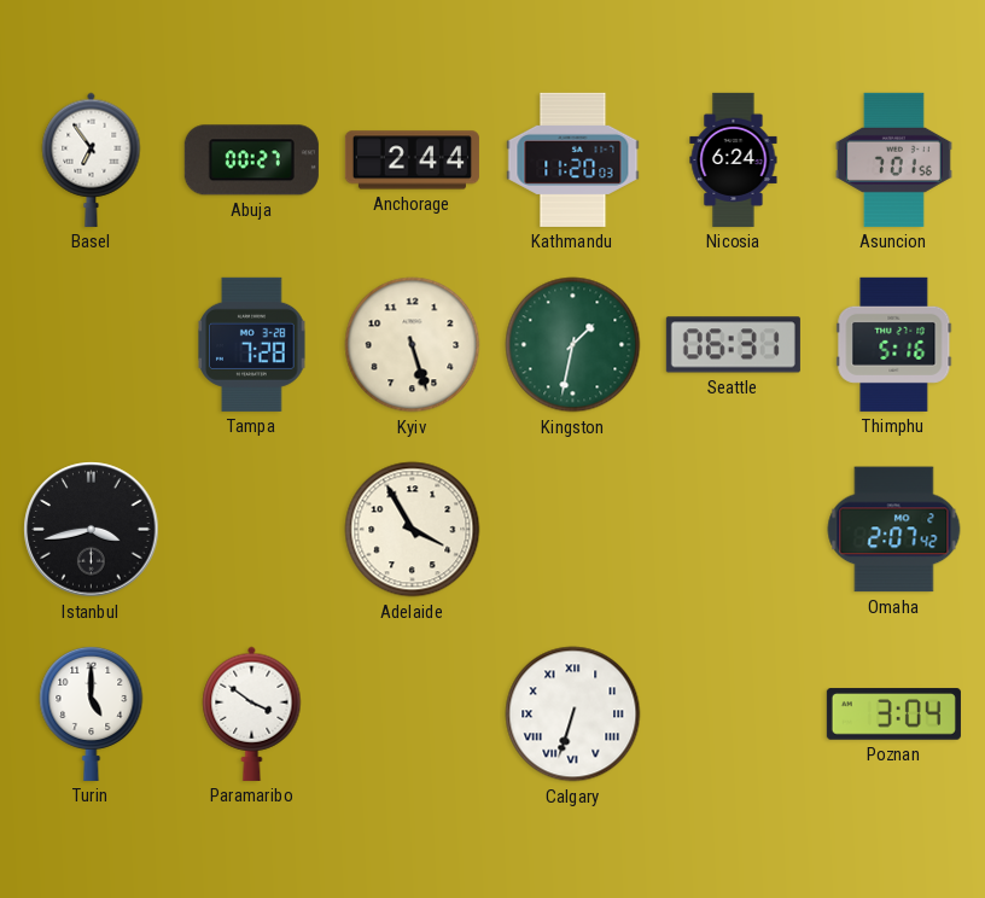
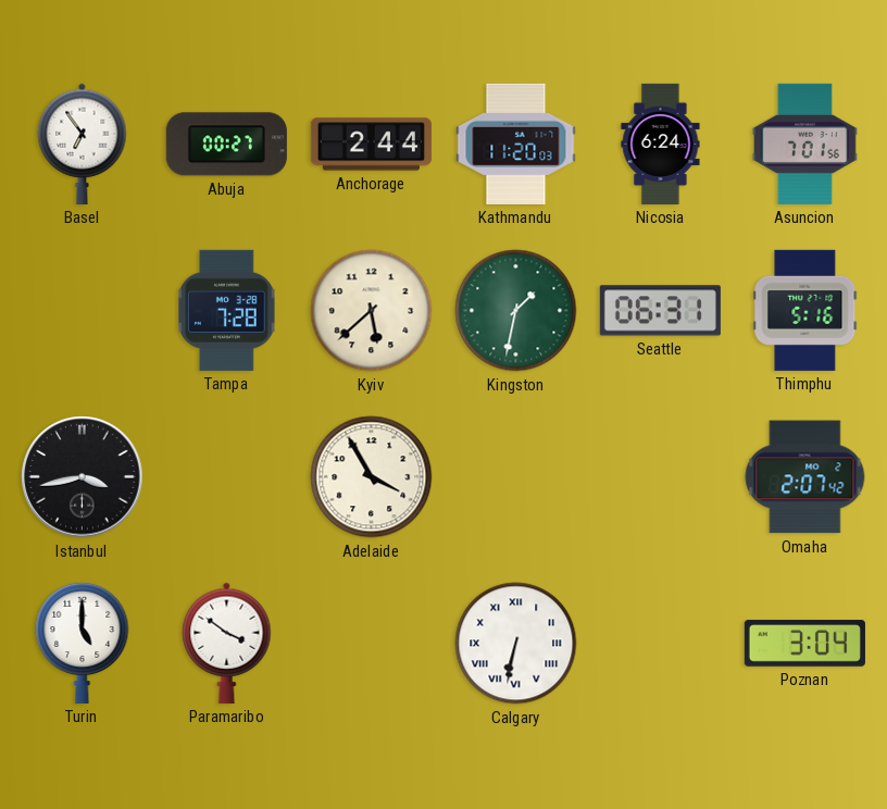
Kyiv: 5:27 -> 5:38 (372, 311)
Calgary: 6:33 -> 6:32 (516, 644)
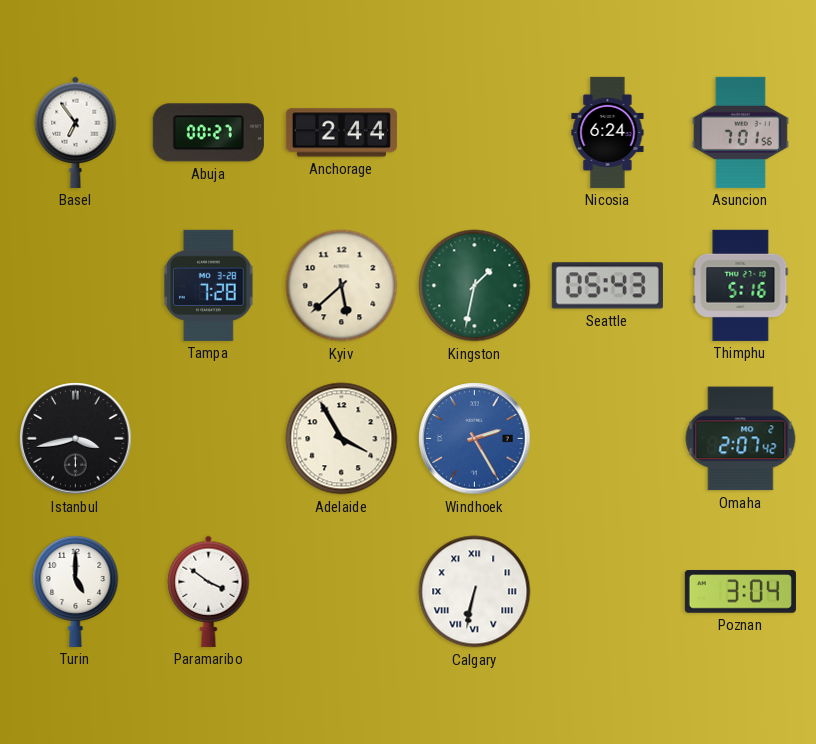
Kathmandu: 11:20 -> none (516, 144)
Seattle: 06:31 -> 05:43 (607, 286)
Windhoek: none -> 2:25 (475, 439)
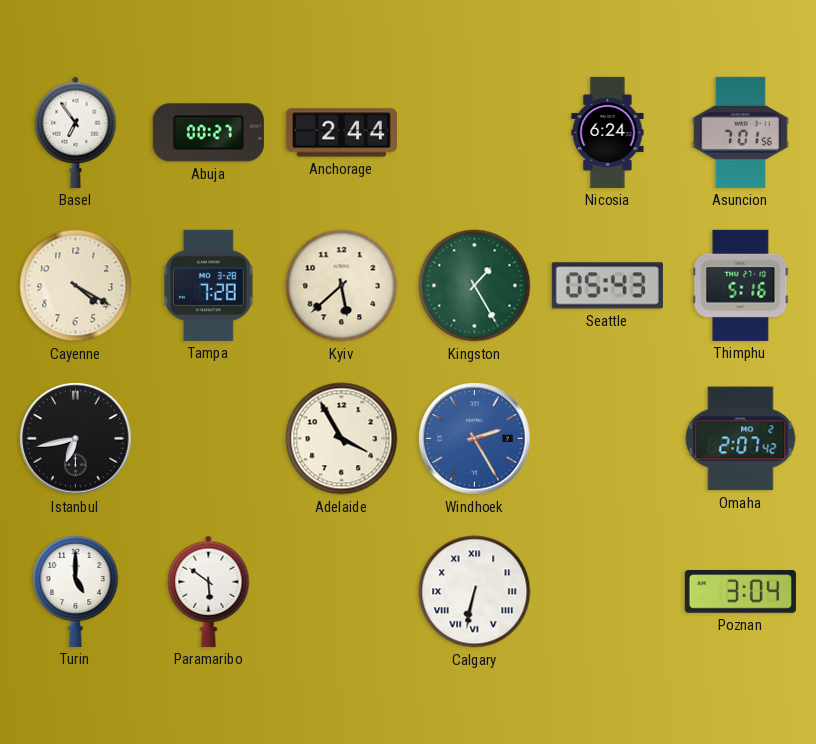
Cayenne: none -> 4:20 (76, 286)
Kingston: 1:32 -> 1:25 (475, 286)
Istanbul: 3:43 -> 6:43 (76, 439)
Paramaribo: 3:51 -> 5:51 (209, 591)
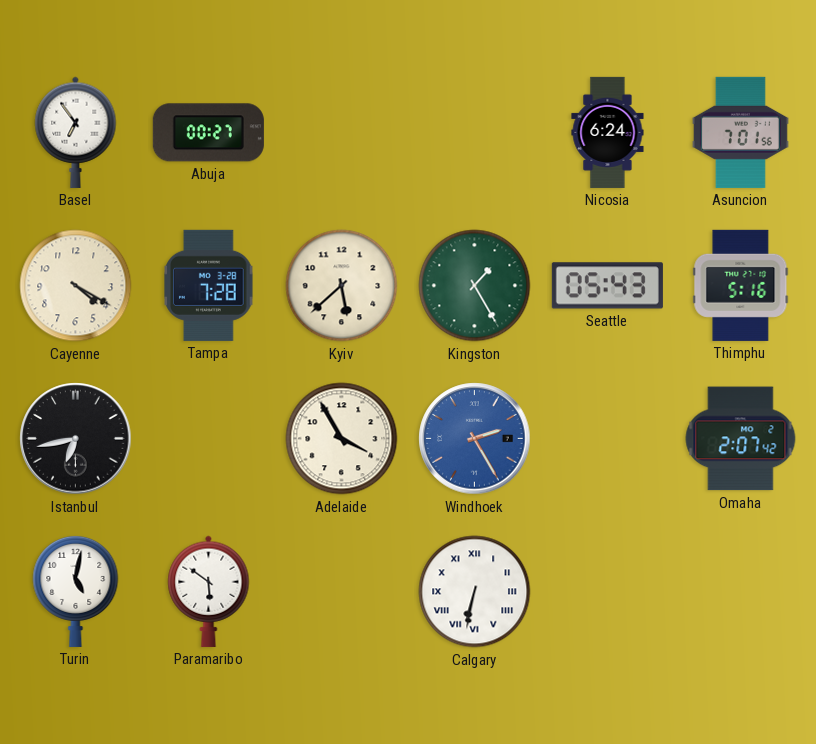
Anchorage: 2:44 -> none (341, 133)
Turin: 5:00 -> 5:02 (76, 591)
Poznan: 3:04 -> none (740, 592)
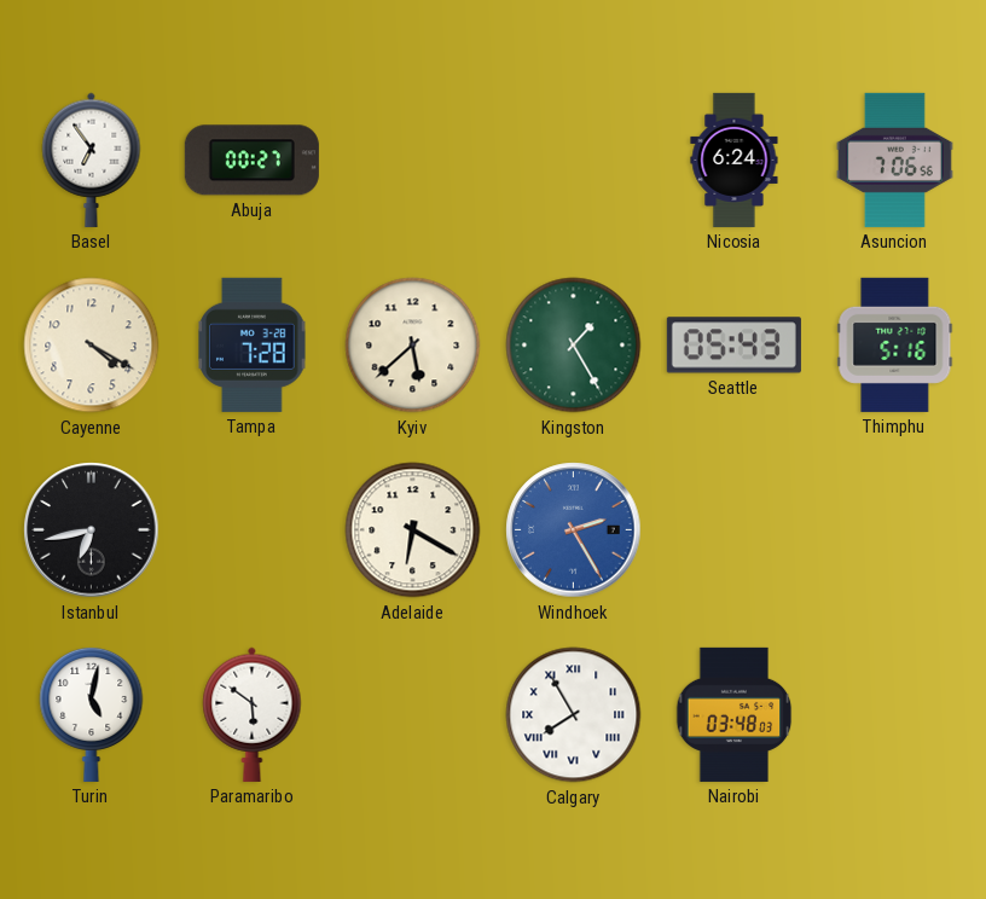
Asuncion: 7:01 -> 7:06 (894, 159)
Adelaide: 3:55 -> 6:20 (413, 530)
Omaha: 2:07 -> none (741, 439)
Calgary: 6:32 -> 7:55 (574, 715)
Nairobi: none -> 03:48 (735, 714)
